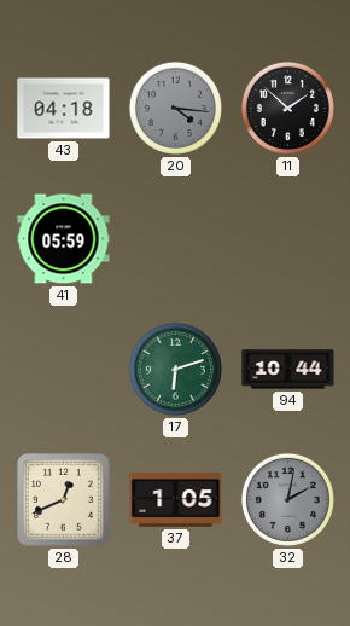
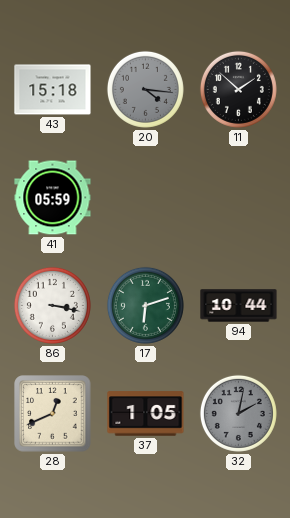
43: 04:18 -> 15:18 (53, 90)
86: none -> 3:17 (52, 305)
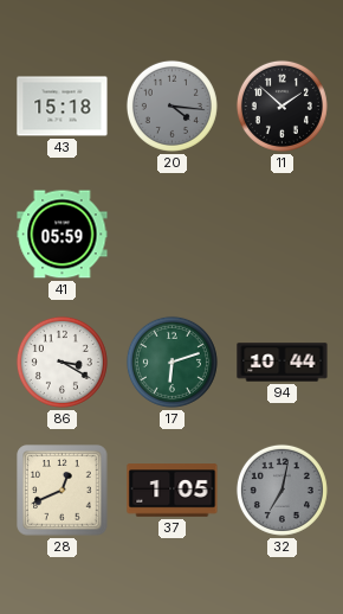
86: 3:17 -> 3:20 (62, 362)
32: 2:02 -> 7:02 (281, 490)
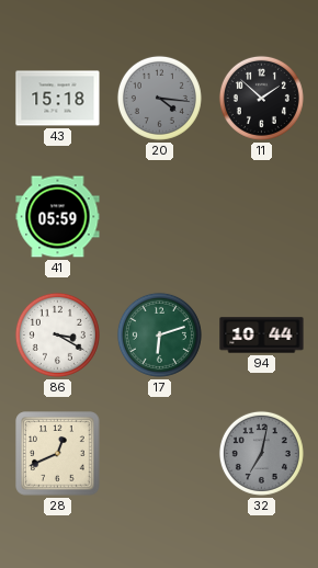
37: 1:05 -> none (173, 491)
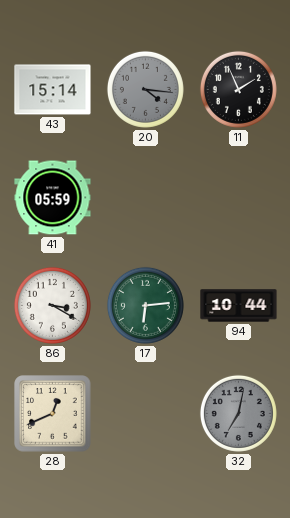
43: 15:18 -> 15:14 (53, 90)
11: 1:52 -> 1:56 (238, 89)
17: 6:12 -> 6:14 (145, 305)
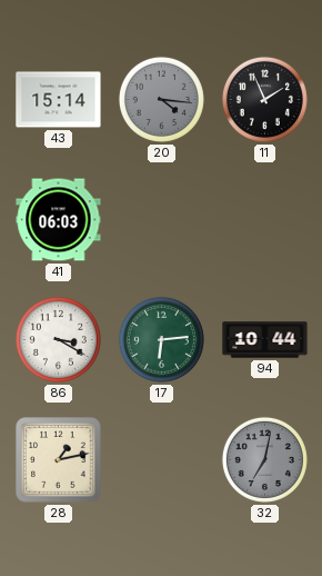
41: 05:59 -> 06:03 (59, 220)
28: 12:41 -> 1:13 (59, 460)
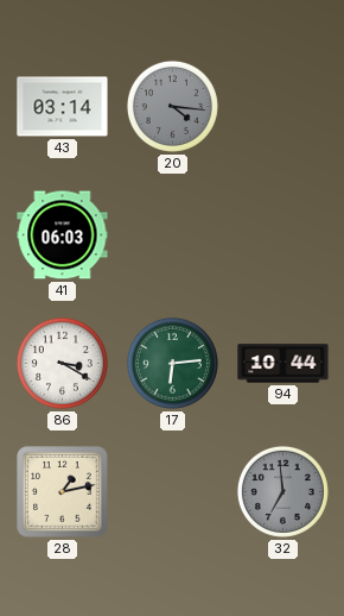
43: 15:14 -> 03:14 (63, 107)
11: 1:56 -> none (264, 99)
32: 7:02 -> 6:59 (282, 491)
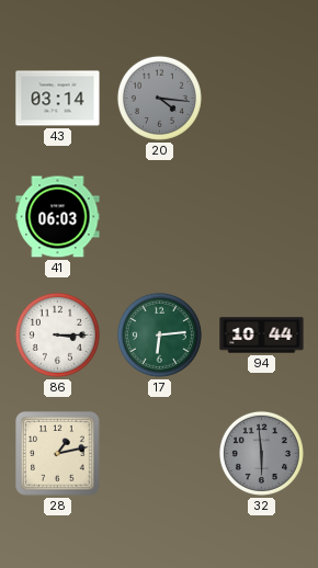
86: 3:20 -> 3:15 (57, 334)
32: 6:59 -> 5:59 (261, 453)
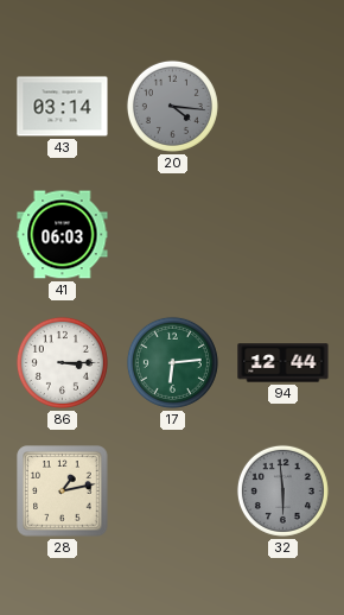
94: 10:44 -> 12:44 (284, 363)
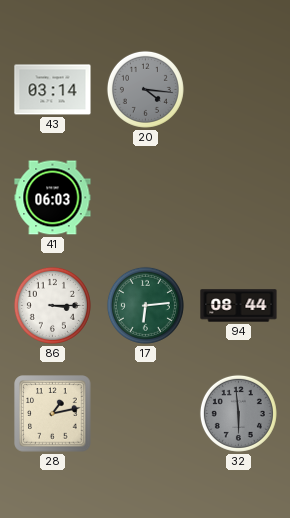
94: 12:44 -> 08:44 (239, 306)
